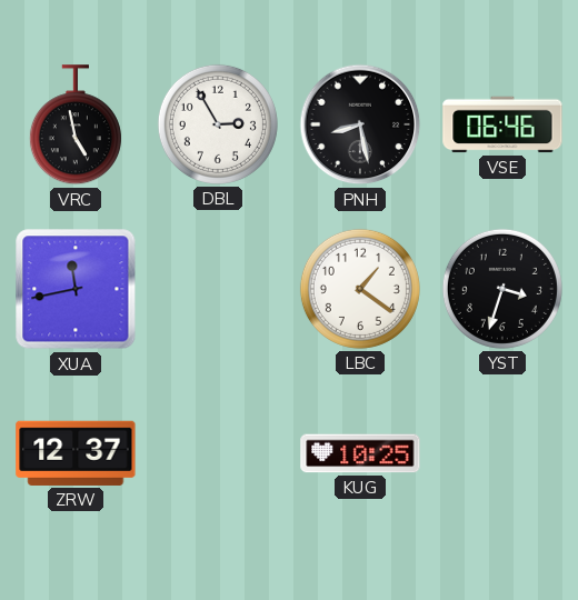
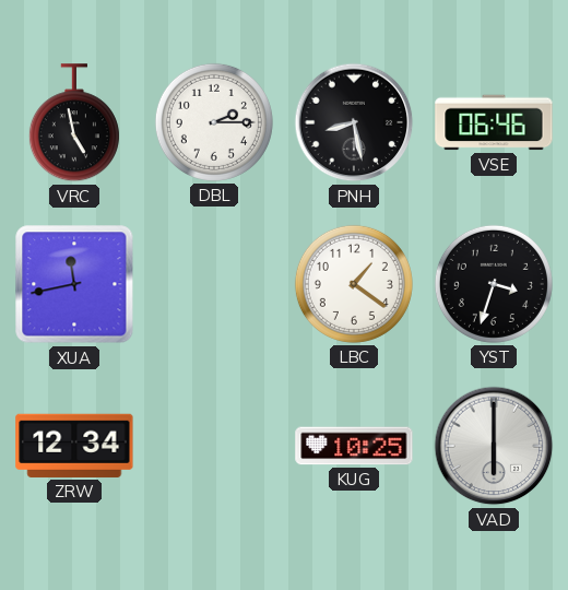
DBL: 2:55 -> 2:15 (214, 122)
ZRW: 12:37 -> 12:34 (74, 446)
VAD: none -> 6:00 (494, 446)
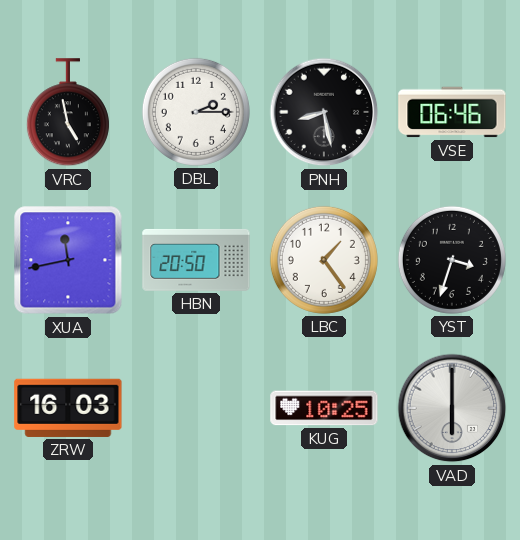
HBN: none -> 20:50 (196, 260)
LBC: 1:21 -> 1:24 (324, 260)
ZRW: 12:34 -> 16:03 (68, 408)
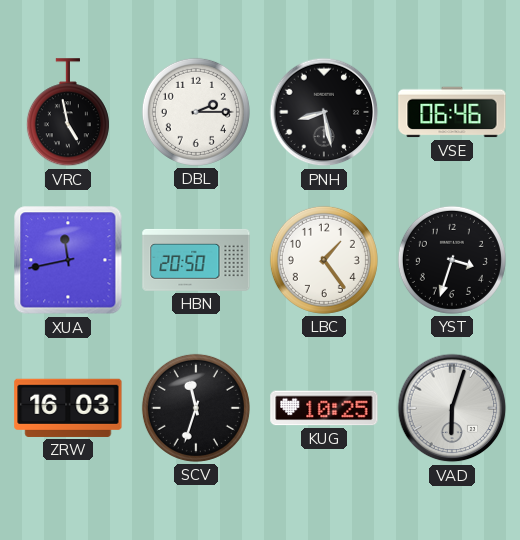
SCV: none -> 11:33 (196, 408)
VAD: 6:00 -> 6:03 (452, 408)
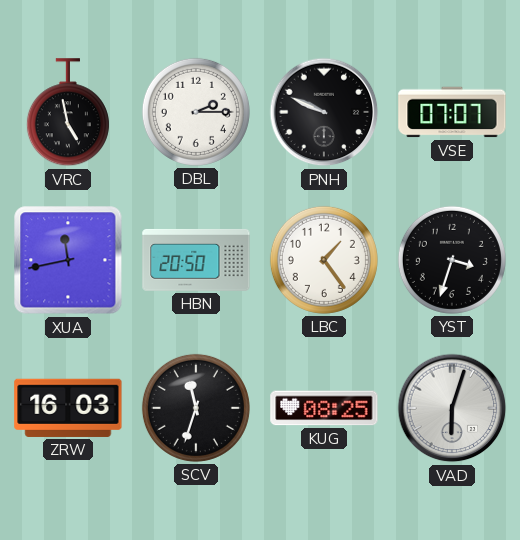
PNH: 8:28 -> 9:49 (324, 112)
VSE: 06:46 -> 07:07 (452, 112)
KUG: 10:25 -> 08:25 (324, 408)
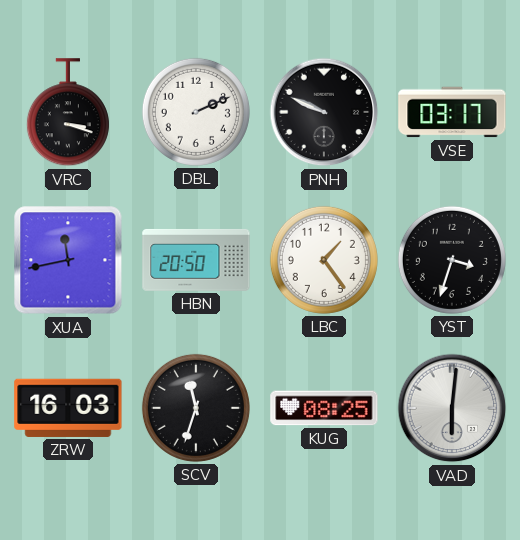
VRC: 4:58 -> 3:18 (68, 113)
DBL: 2:15 -> 2:11 (196, 112)
VSE: 07:07 -> 03:17 (452, 112)
VAD: 6:03 -> 6:01 (452, 408)
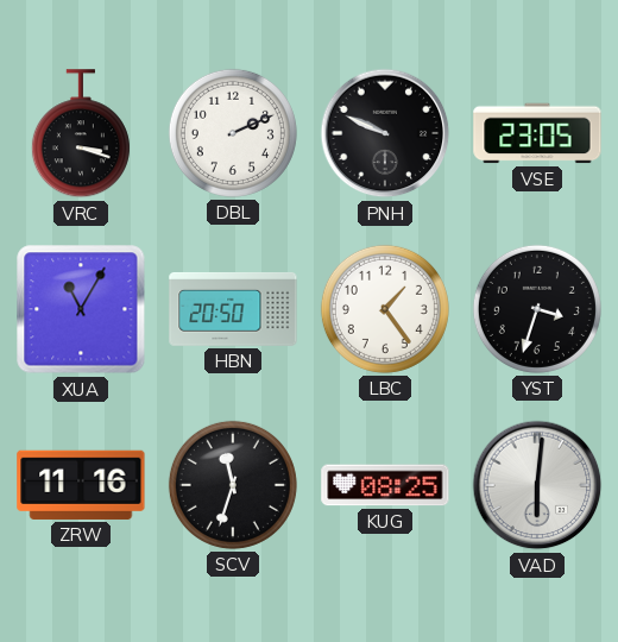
VSE: 03:17 -> 23:05 (537, 133)
XUA: 11:43 -> 11:05 (81, 309)
ZRW: 16:03 -> 11:16 (81, 485)
